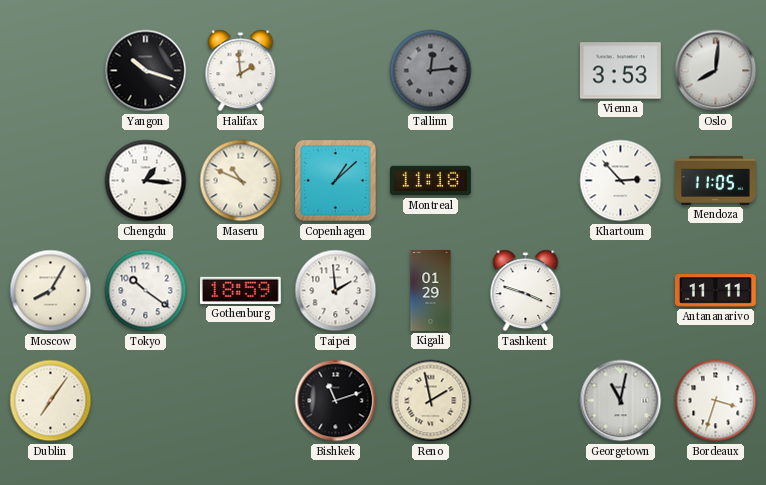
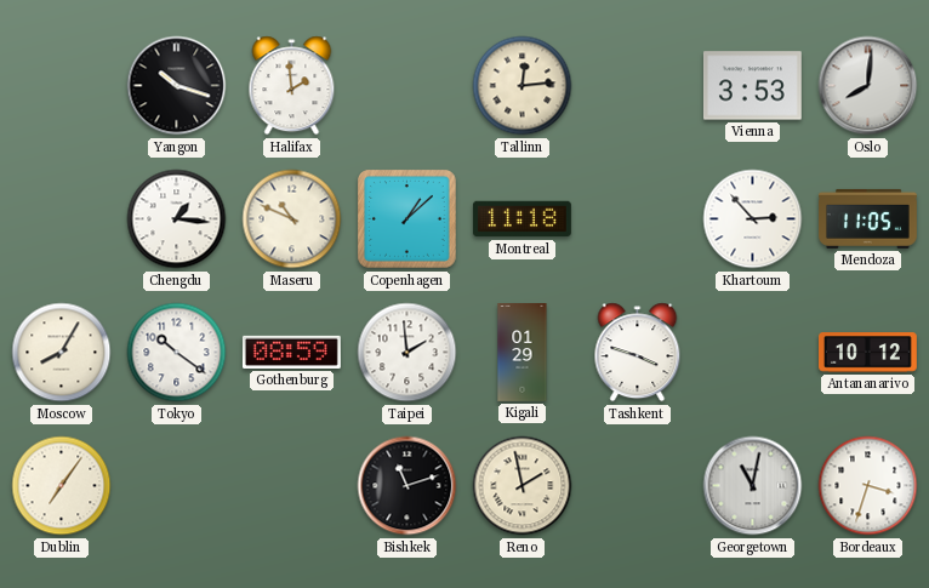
Tallinn dial: grey -> cream (523, 86)
Gothenburg: 18:59 -> 08:59 (291, 352)
Antananarivo: 11:11 -> 10:12 (868, 353)
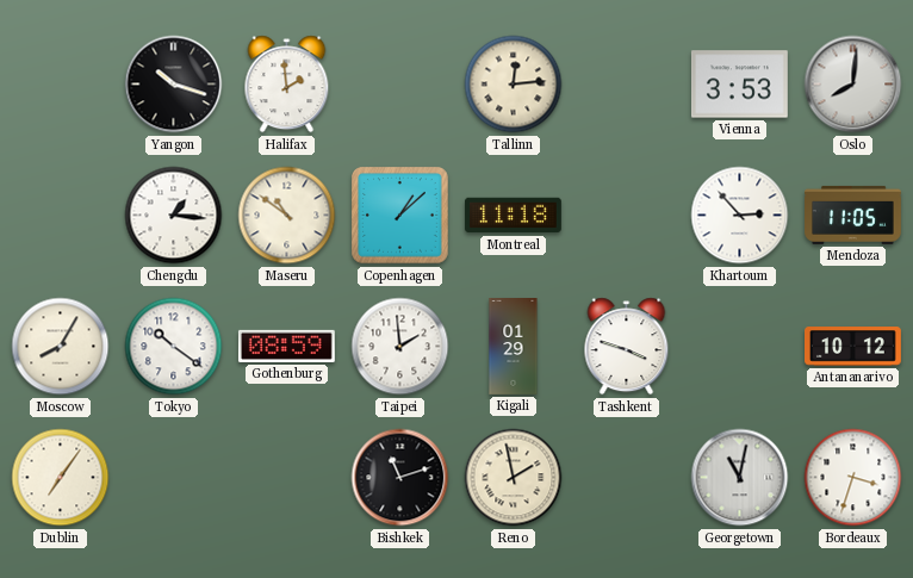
Maseru: 10:49 -> 10:51 (287, 216)
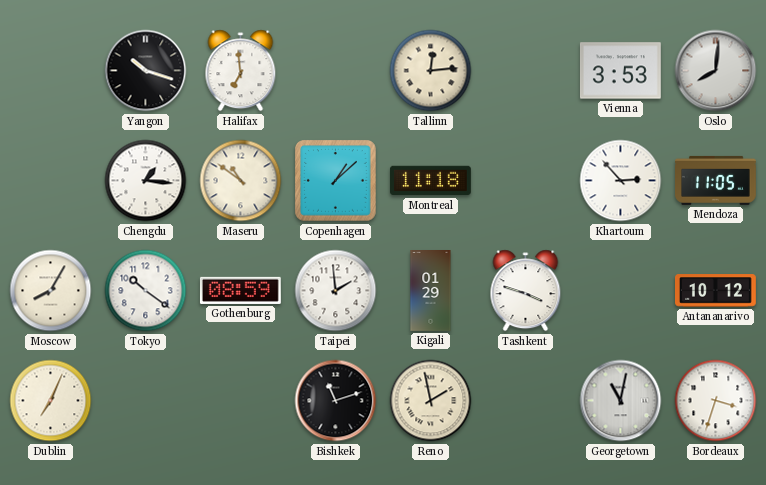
Halifax: 1:59 -> 6:59 (241, 71)
Dublin: 7:06 -> 7:04 (51, 401)
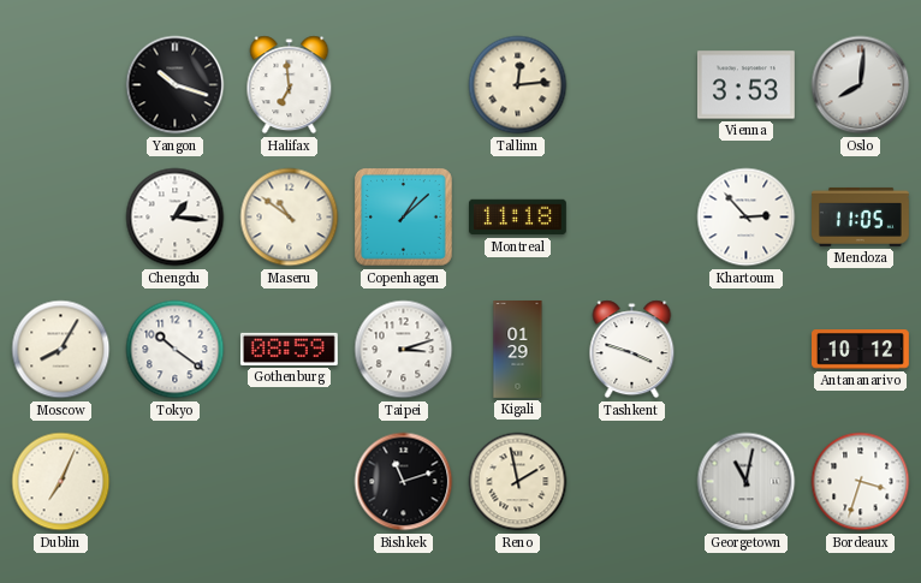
Taipei: 1:59 -> 3:12 (404, 350)
